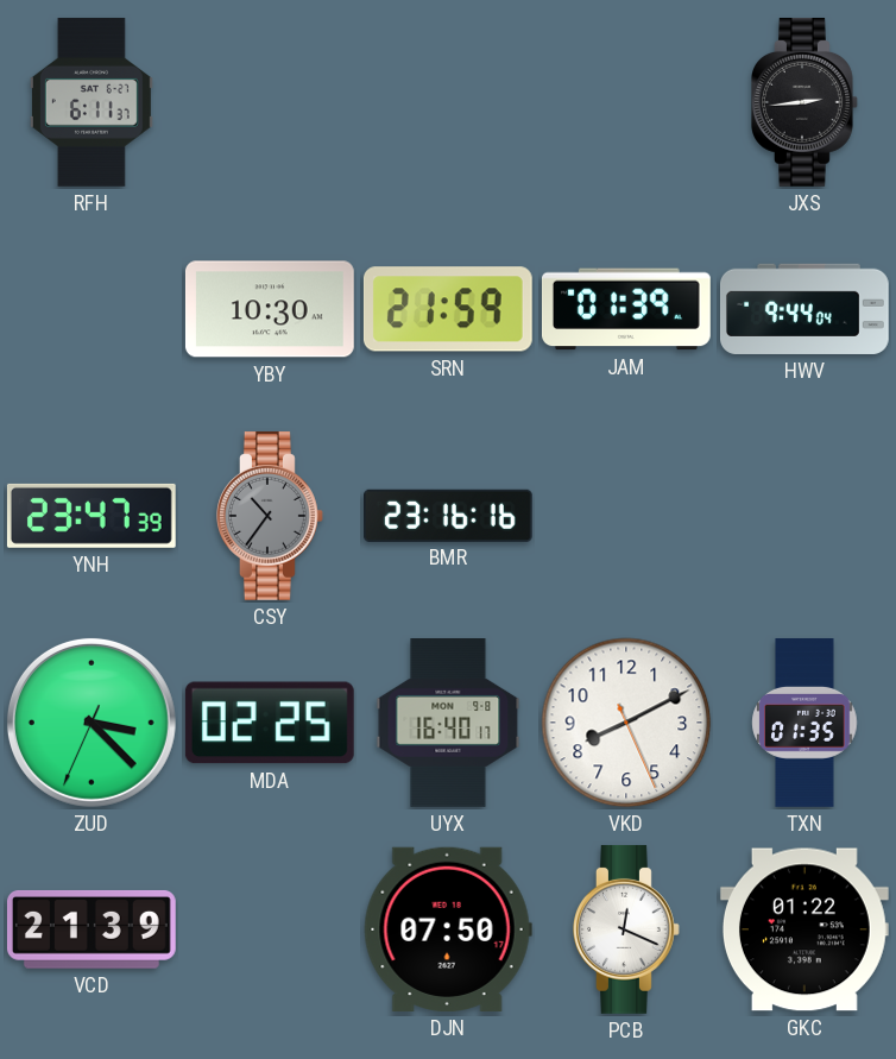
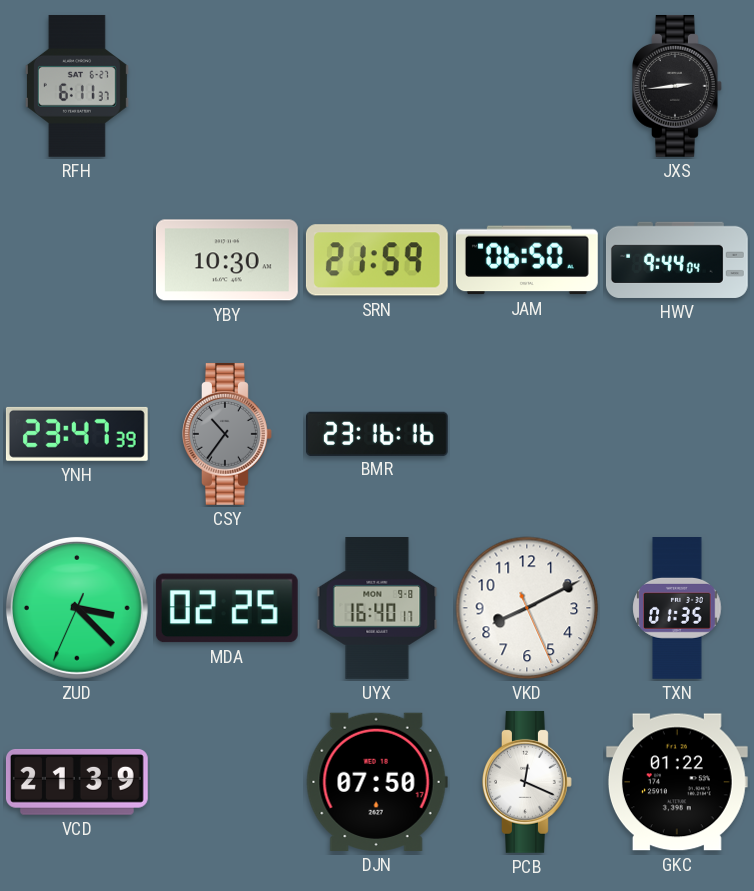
JAM: 01:39 -> 06:50 (527, 260)
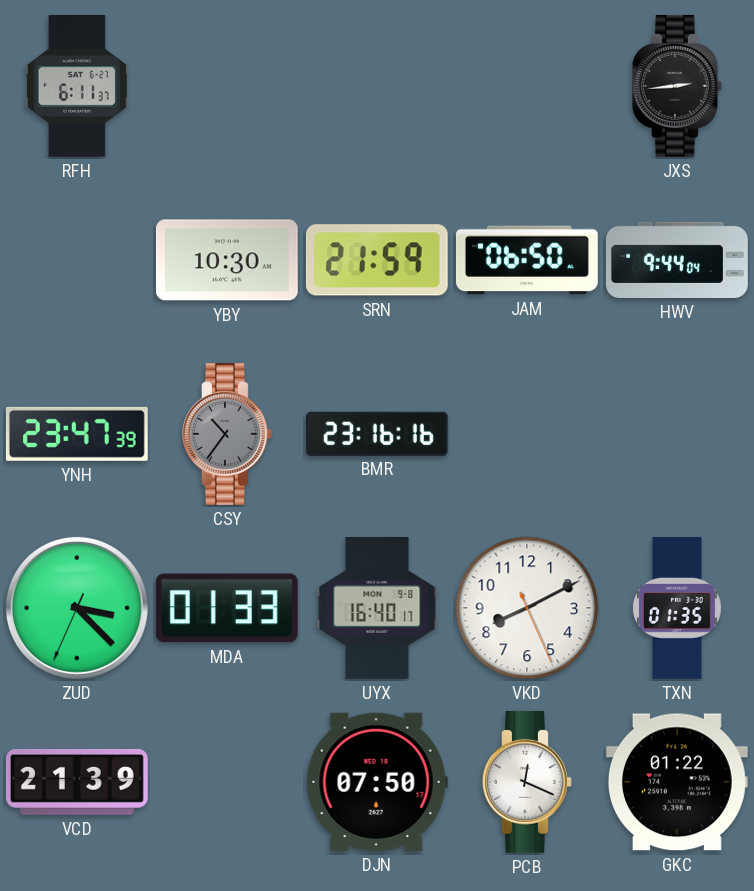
MDA: 02:25 -> 01:33 (227, 608)
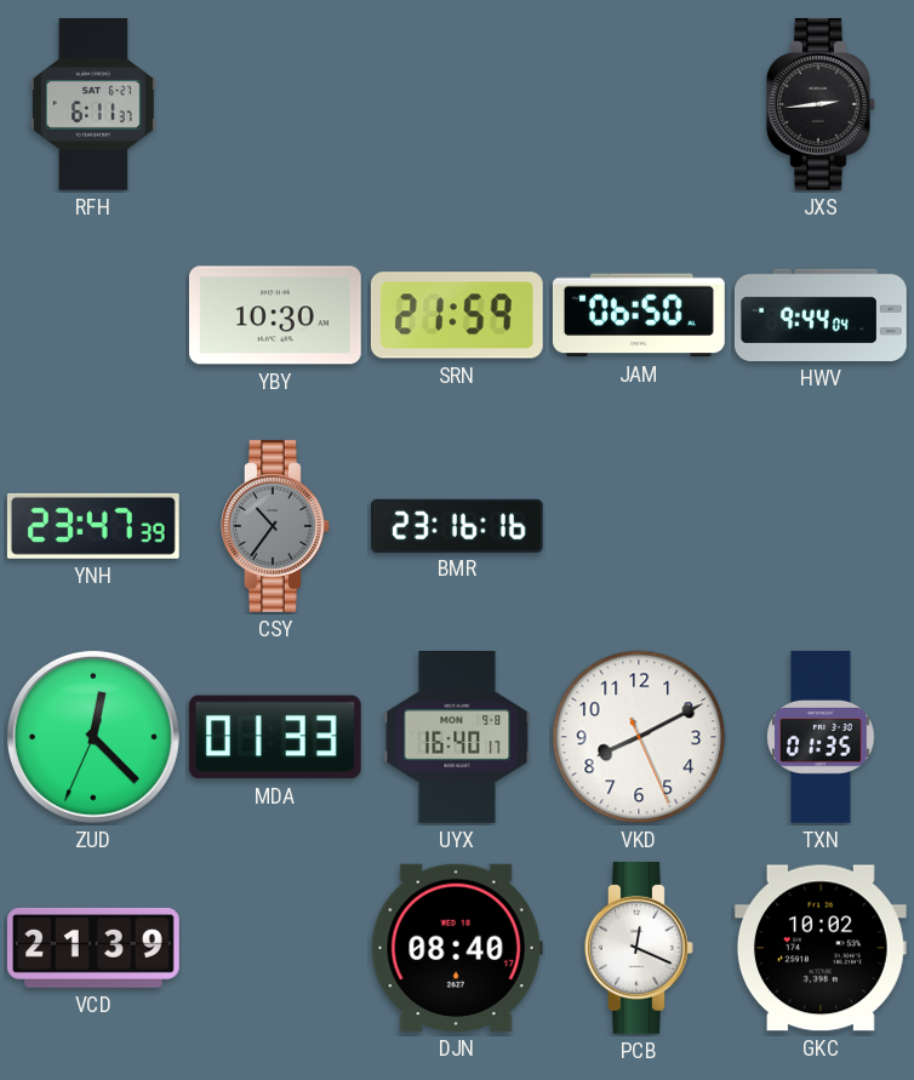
ZUD: 3:22 -> 12:22 (93, 737)
DJN: 07:50 -> 08:40 (457, 948)
GKC: 01:22 -> 10:02 (821, 948)
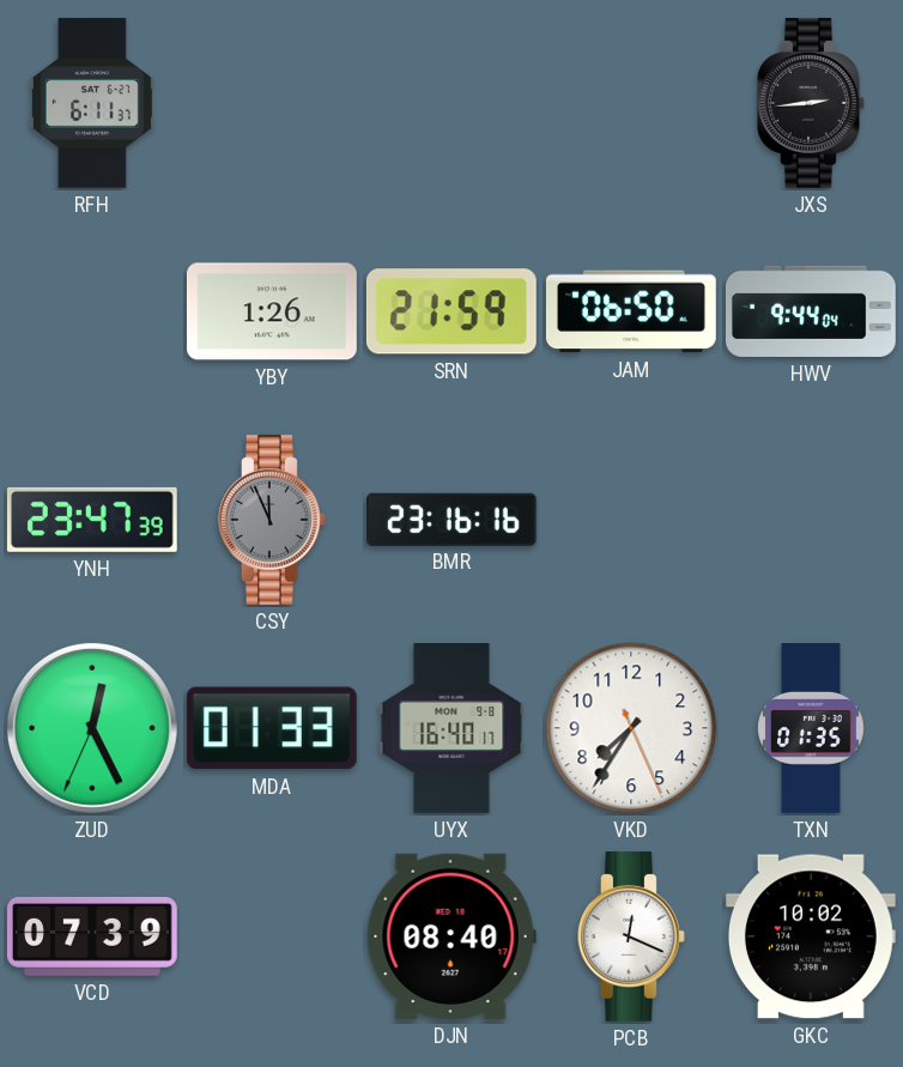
YBY: 10:30 -> 1:26 (272, 311)
CSY: 10:36 -> 11:56 (273, 520)
ZUD: 12:22 -> 12:25 (92, 728)
VKD: 8:10 -> 7:35 (631, 728)
VCD: 21:39 -> 07:39 (92, 936)
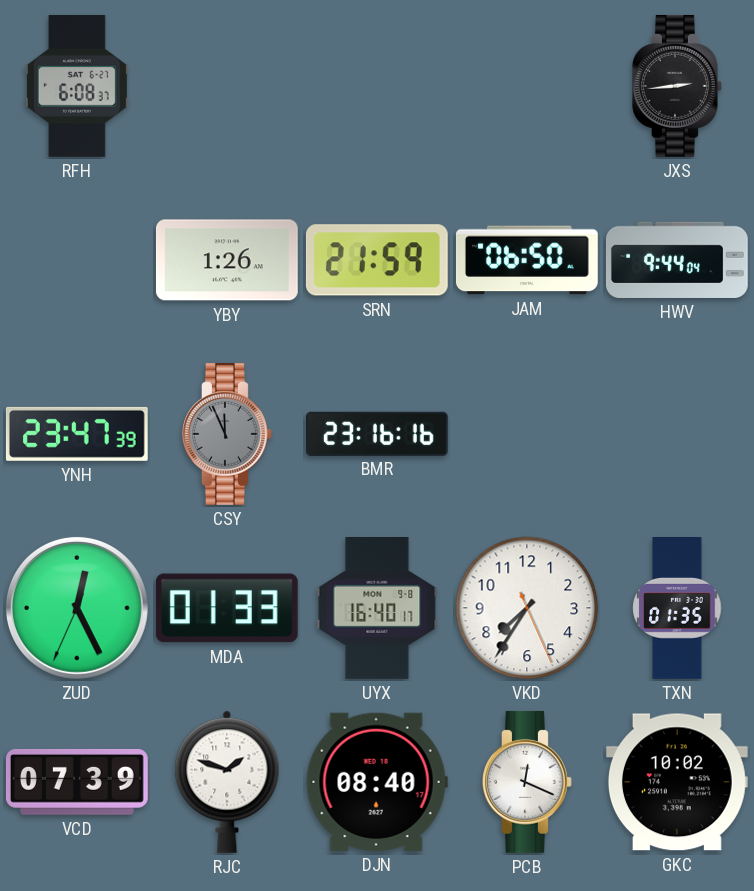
RFH: 6:11 -> 6:08 (77, 86)
RJC: none -> 1:48 (227, 782)
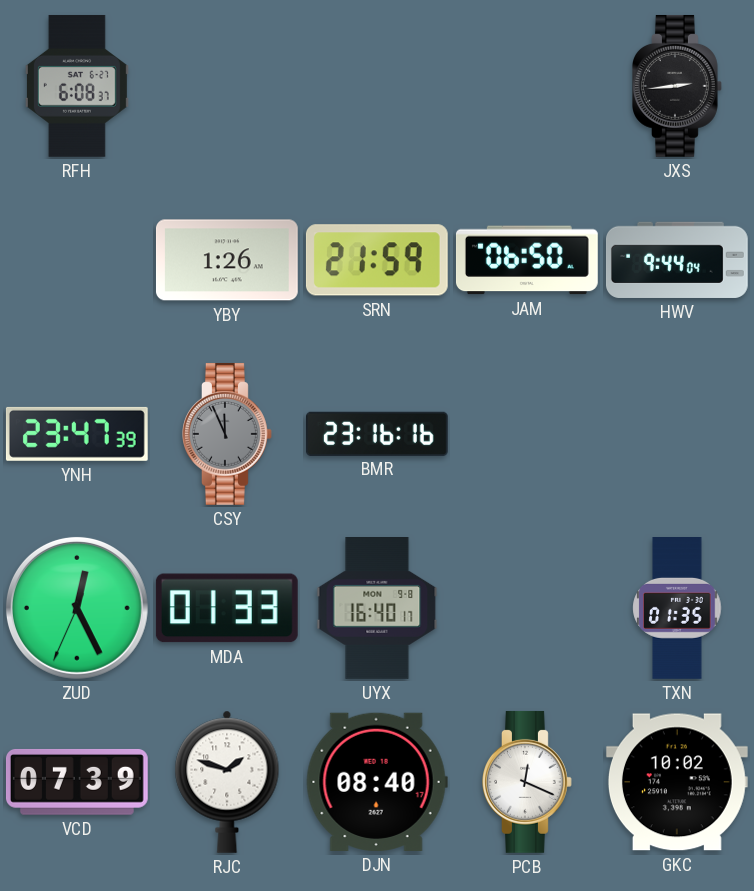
VKD: 7:35 -> none (527, 608)
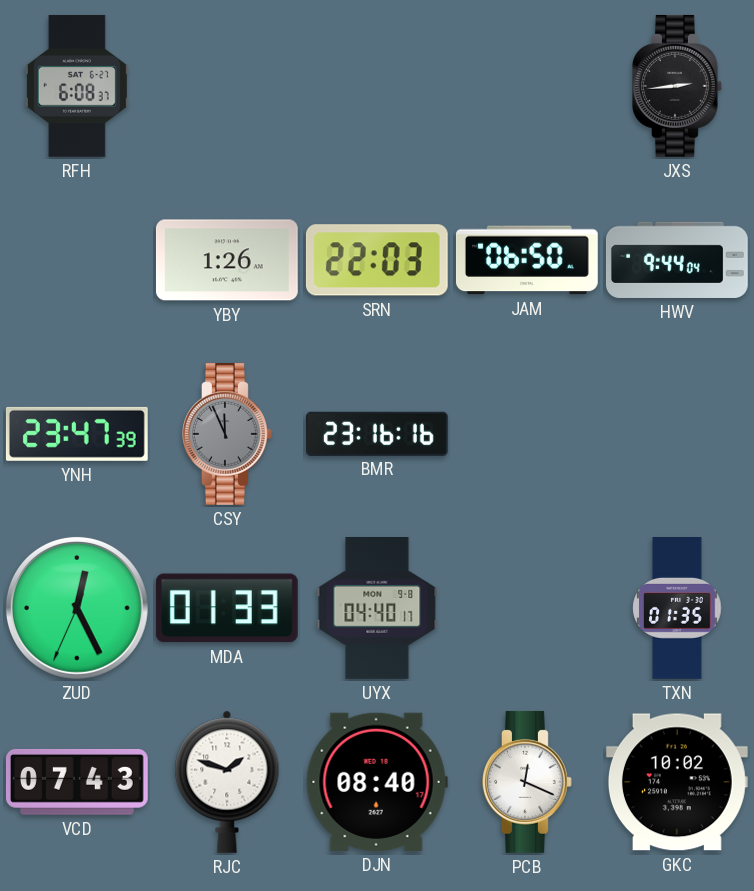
SRN: 21:59 -> 22:03 (377, 260)
UYX: 16:40 -> 04:40 (377, 609)
VCD: 07:39 -> 07:43 (77, 782)
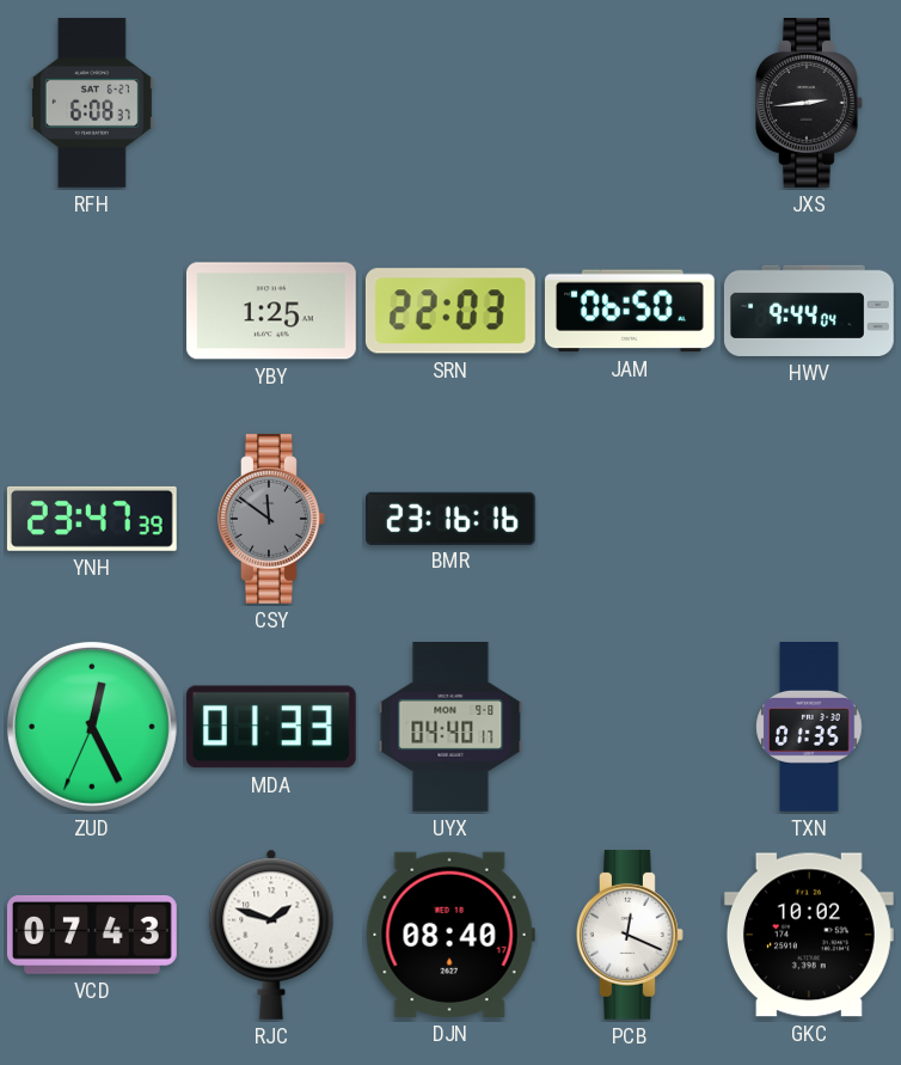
YBY: 1:26 -> 1:25 (271, 311)
CSY: 11:56 -> 11:51 (272, 519)
